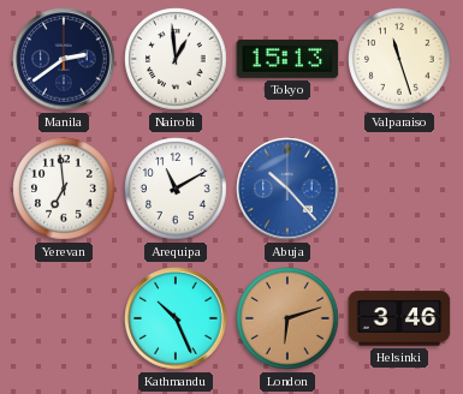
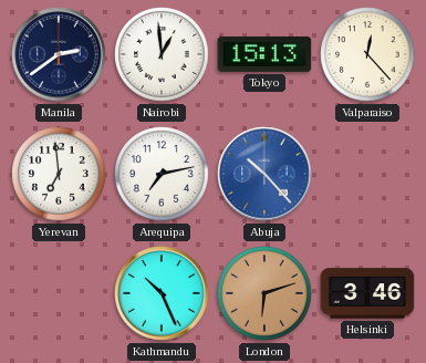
Valparaiso: 11:27 -> 12:23 (367, 54)
Arequipa: 11:10 -> 7:13 (162, 174)
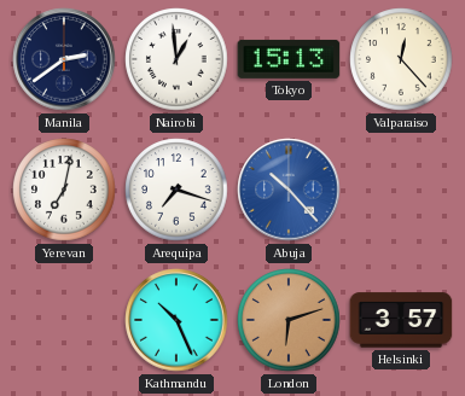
Yerevan: 6:59 -> 7:02 (64, 190)
Arequipa: 7:13 -> 7:18 (176, 190)
Helsinki: 3:46 -> 3:57 (401, 320)
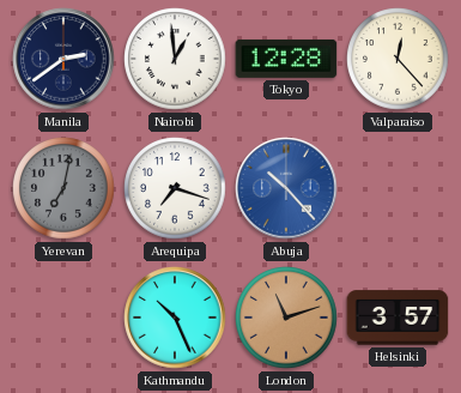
Tokyo: 15:13 -> 12:28 (286, 59)
Yerevan dial: white -> grey (63, 188)
London: 6:12 -> 11:12 (286, 318)
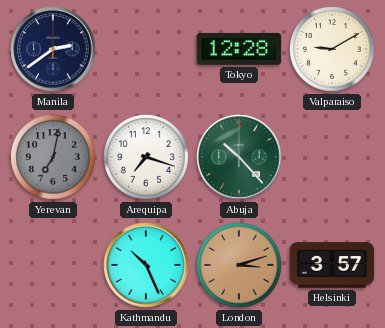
Nairobi: 12:59 -> none (175, 59)
Valparaiso: 12:23 -> 9:10 (332, 49)
Abuja dial: blue -> green (239, 157)
London: 11:12 -> 3:12 (239, 265)
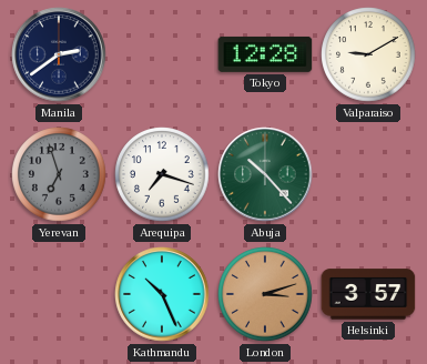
Yerevan: 7:02 -> 6:57 (59, 174)
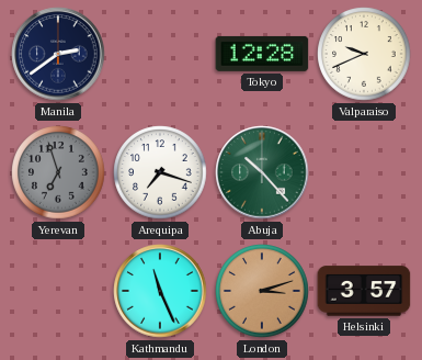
Valparaiso: 9:10 -> 9:41 (364, 54)
Kathmandu: 10:26 -> 11:26 (160, 291)
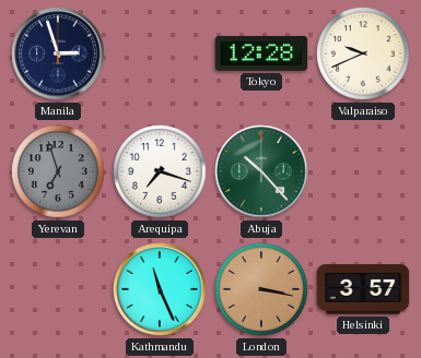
Manila: 2:39 -> 2:57 (58, 53)
London: 3:12 -> 3:17 (261, 289)
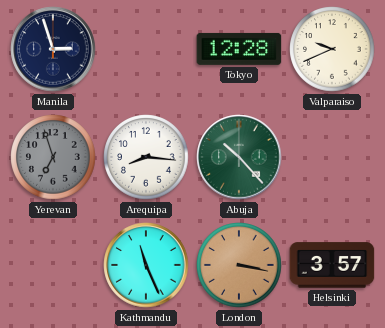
Arequipa: 7:18 -> 8:16 (146, 157)
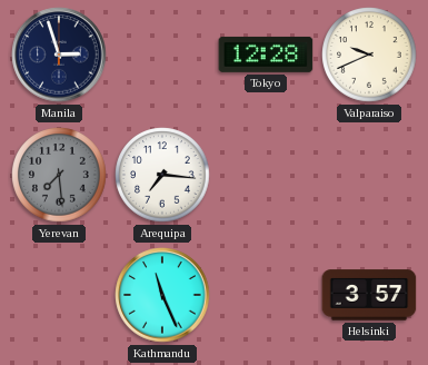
Yerevan: 6:57 -> 7:29 (59, 175)
Arequipa: 8:16 -> 7:16 (162, 175)
Abuja: 10:23 -> none (239, 157)
London: 3:17 -> none (239, 265)
